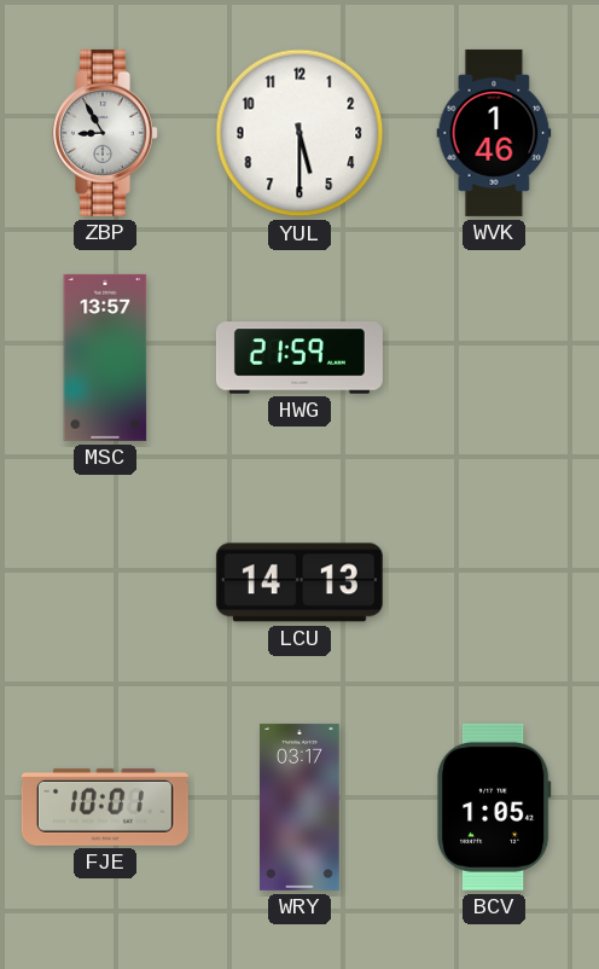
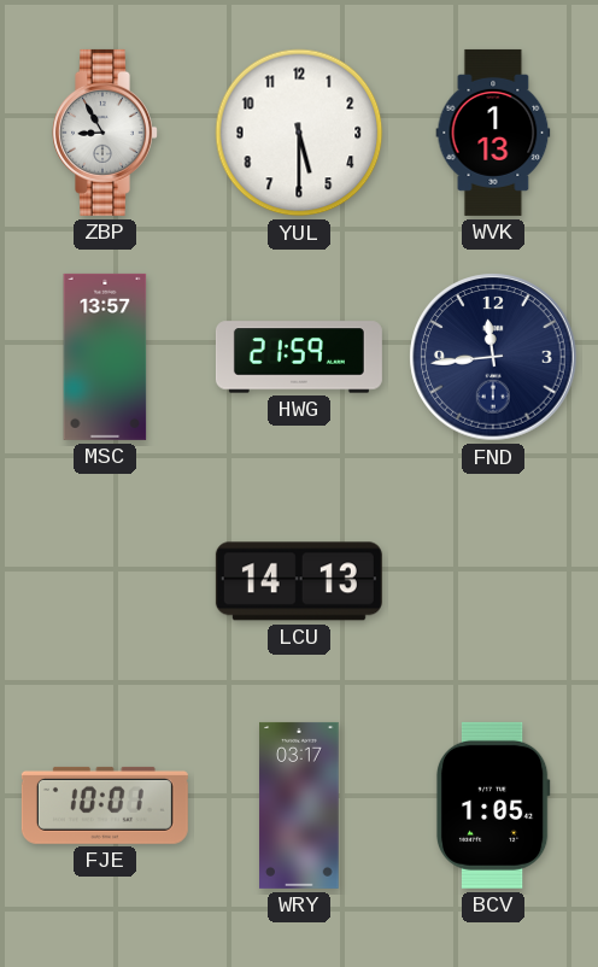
WVK: 1:46 -> 1:13 (493, 133)
FND: none -> 11:44 (493, 357)
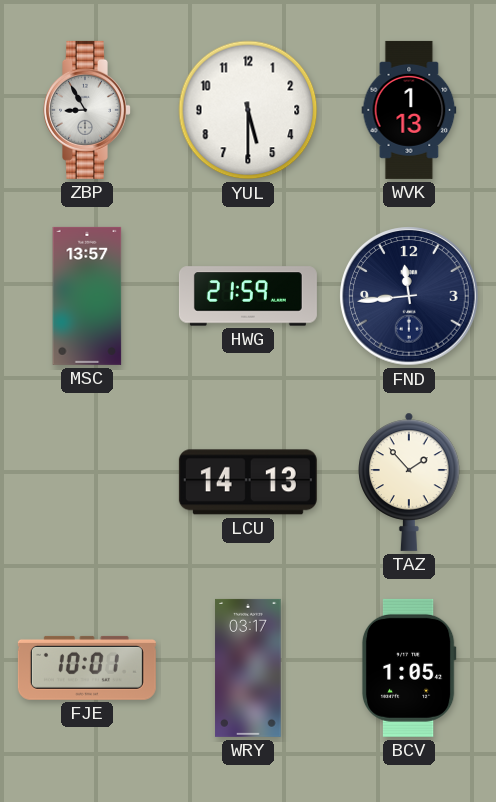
TAZ: none -> 1:53 (409, 482)
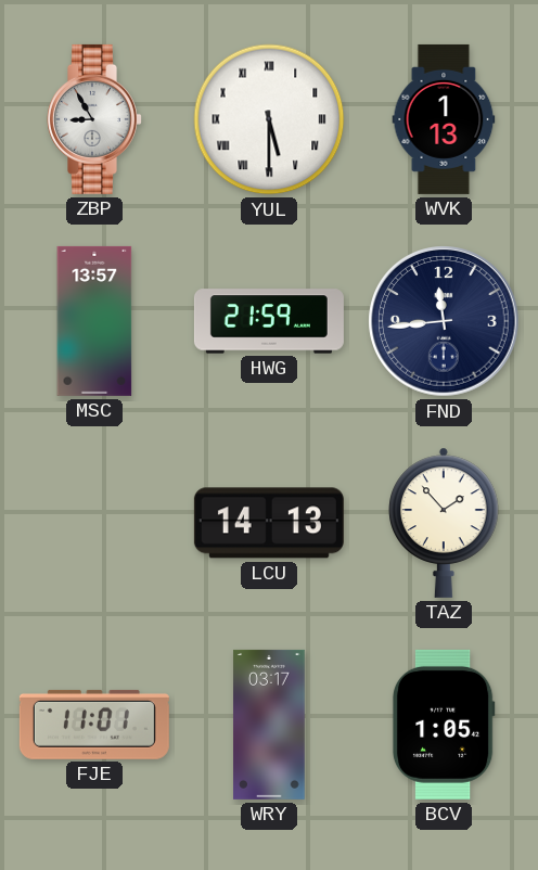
YUL numerals: Arabic -> Roman (269, 119)
FJE: 10:01 -> 11:01 (94, 725)
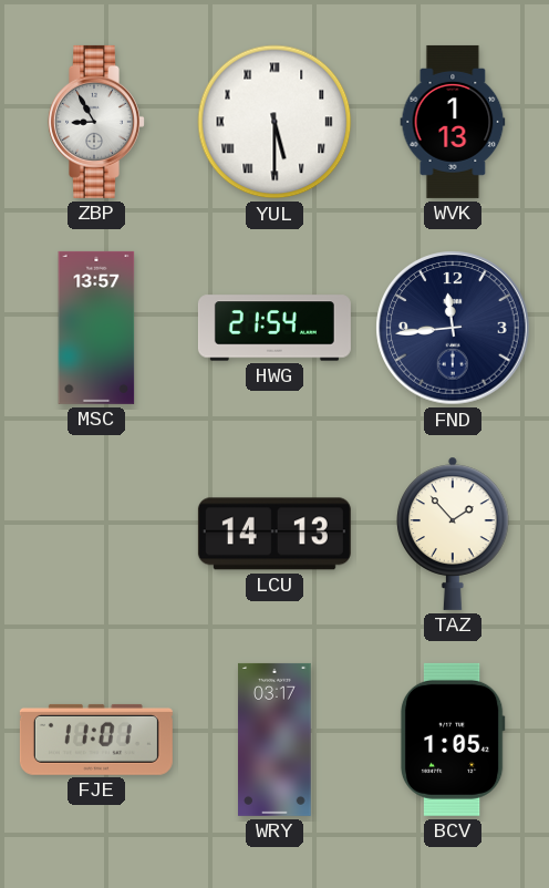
HWG: 21:59 -> 21:54 (274, 328)
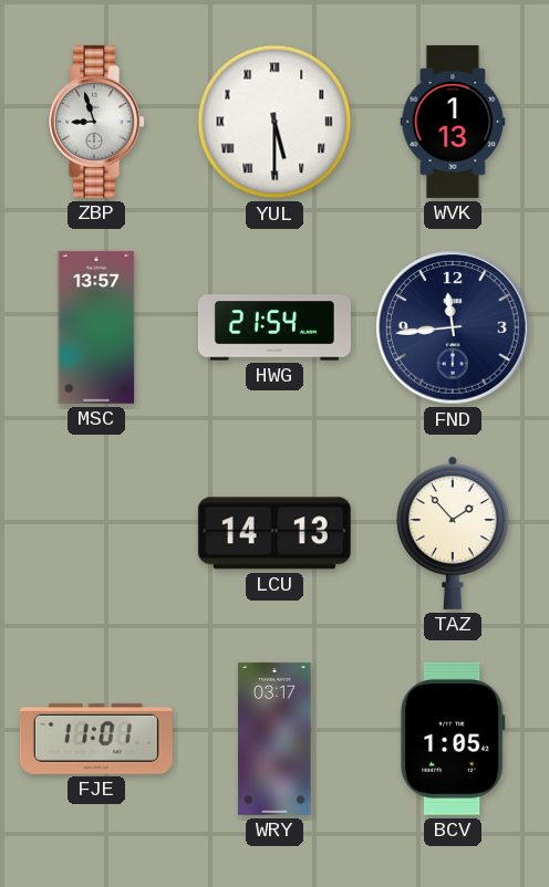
ZBP: 8:55 -> 8:57 (97, 122)
